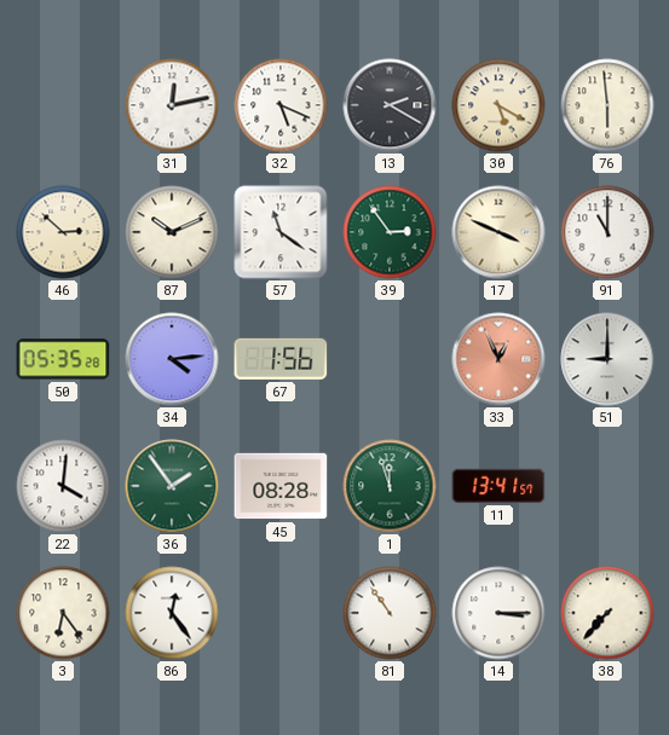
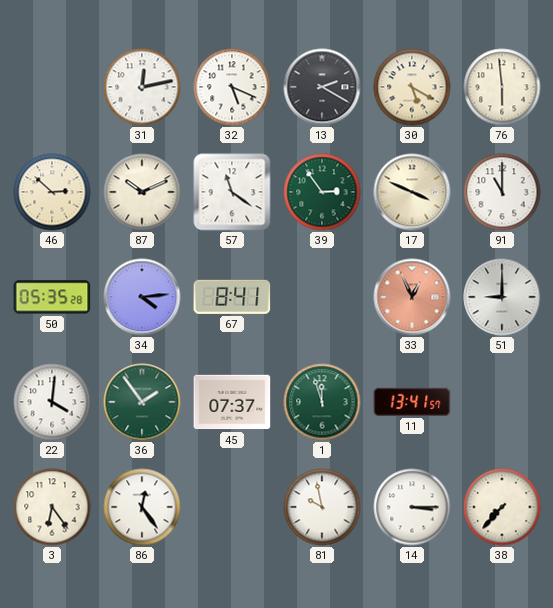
67: 1:56 -> 8:41 (232, 297)
45: 08:28 -> 07:37 (232, 402)
81: 10:54 -> 9:58 (322, 507)
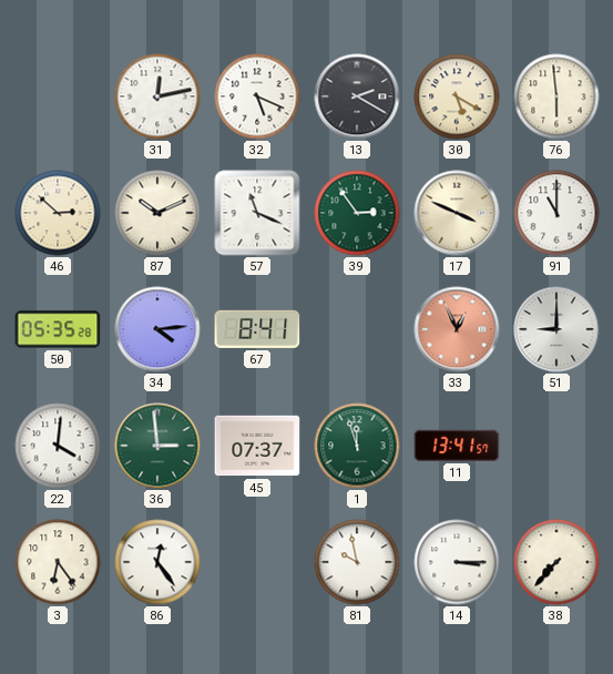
57: 11:21 -> 11:19 (257, 213)
36: 1:54 -> 2:59 (157, 446)
